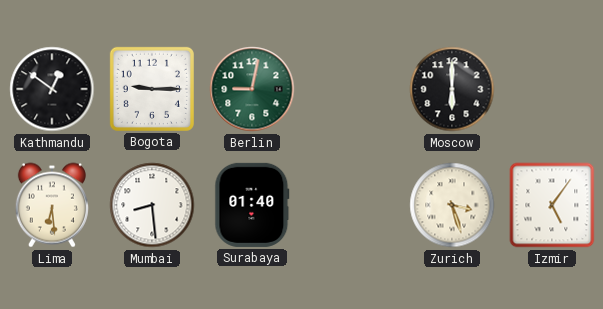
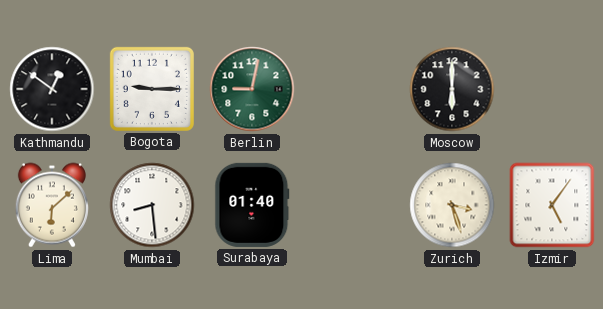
Lima: 6:29 -> 6:08 (52, 205)
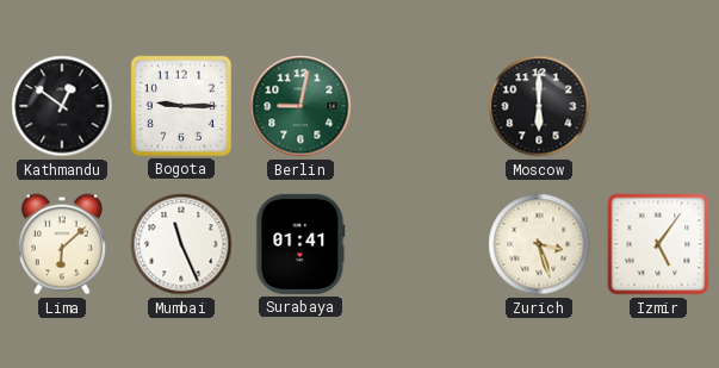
Mumbai: 8:29 -> 11:26 (181, 244)
Surabaya: 01:40 -> 01:41 (300, 244)
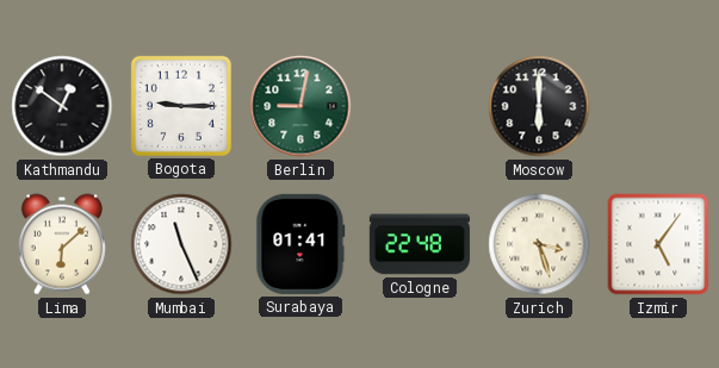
Cologne: none -> 22:48 (420, 244)
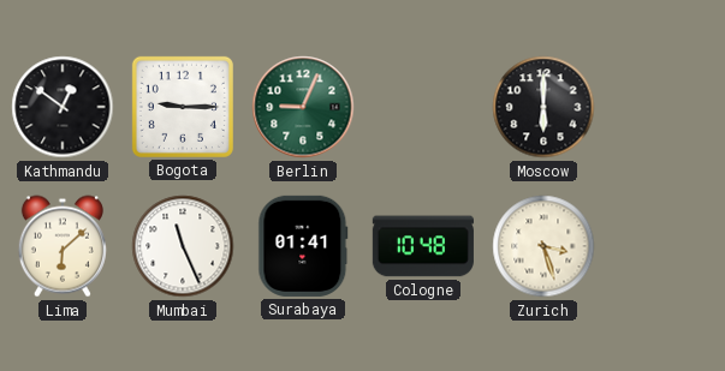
Berlin: 9:02 -> 9:04 (303, 107)
Cologne: 22:48 -> 10:48 (423, 246)
Izmir: 5:06 -> none (658, 244)
